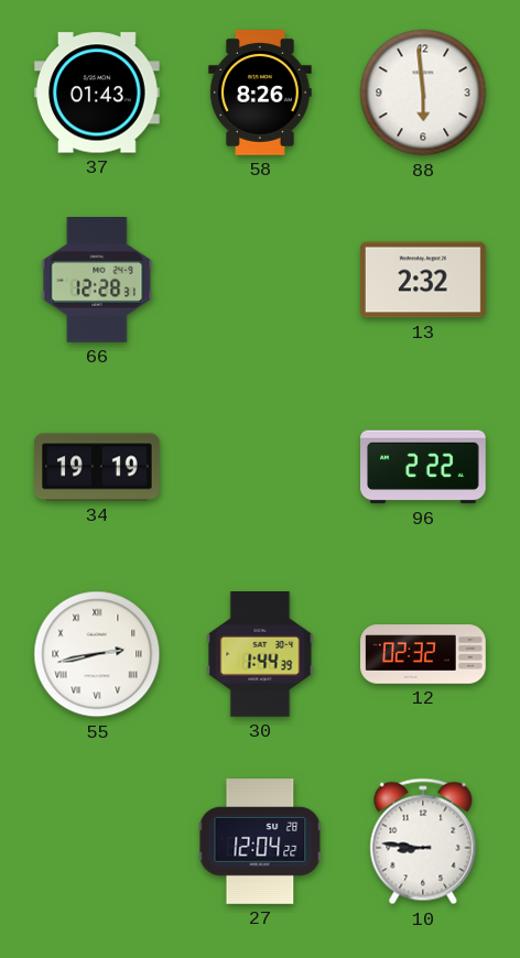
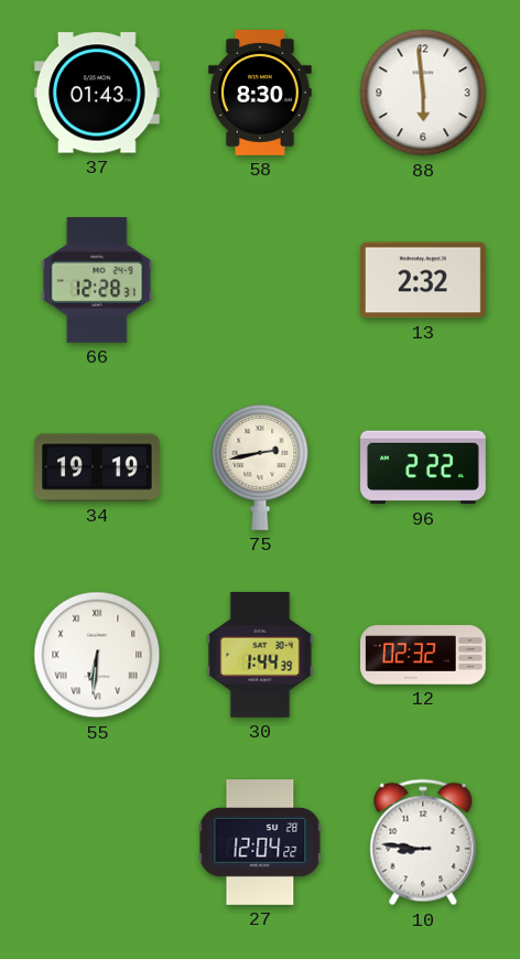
58: 8:26 -> 8:30 (260, 94)
75: none -> 2:43 (260, 467)
55: 2:43 -> 6:31 (97, 655)
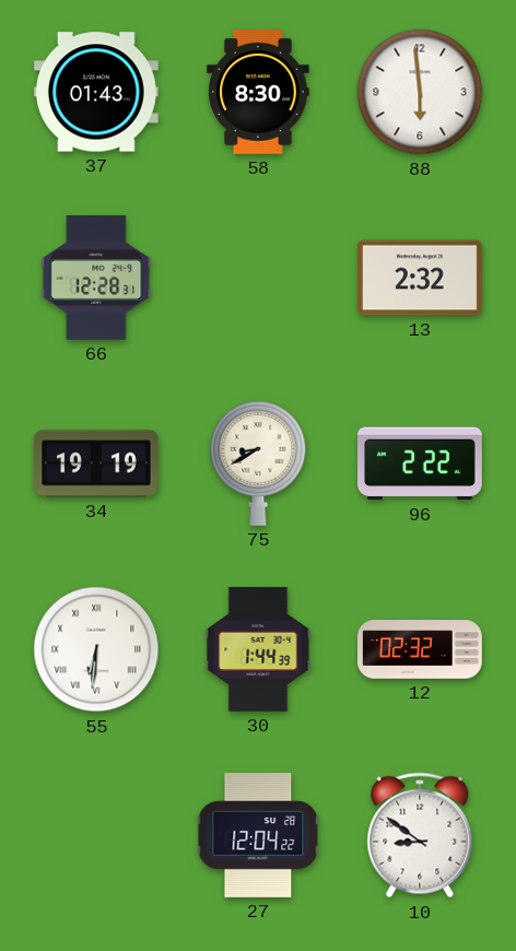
75: 2:43 -> 8:40 (258, 463)
10: 8:46 -> 8:51 (420, 835)
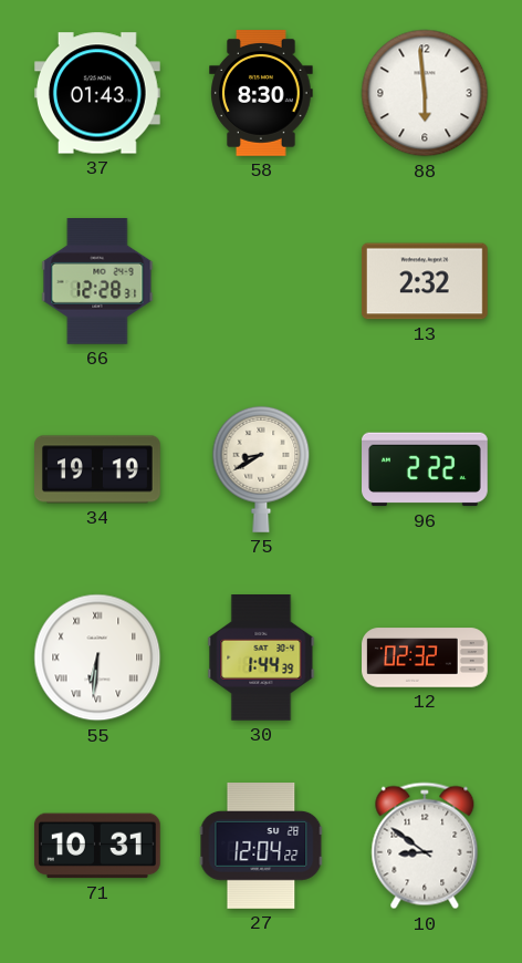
71: none -> 10:31 (97, 846)
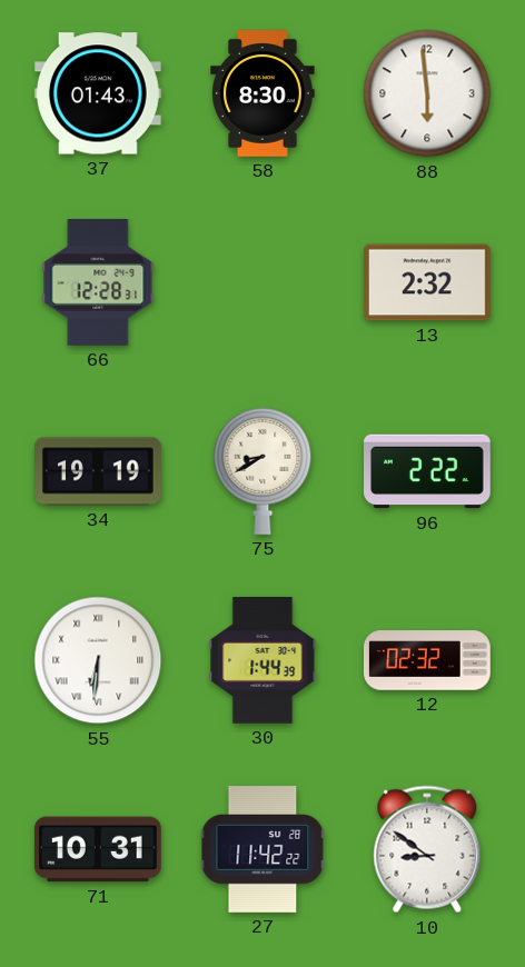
27: 12:04 -> 11:42 (262, 850)
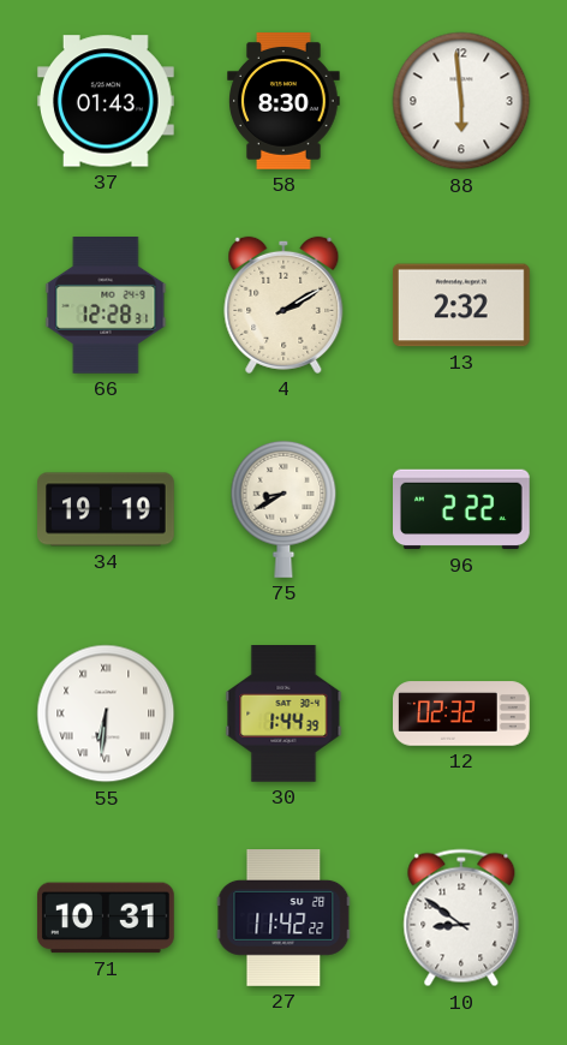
4: none -> 2:10 (283, 305)
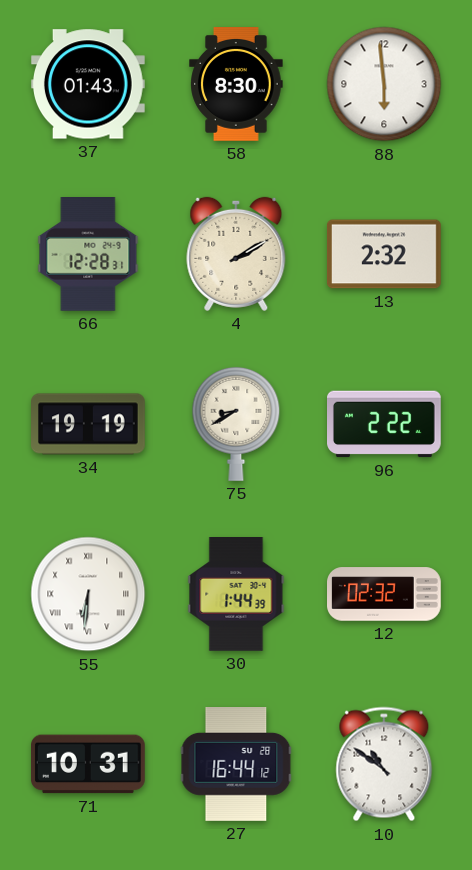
27: 11:42 -> 16:44 (236, 765)
10: 8:51 -> 10:51 (384, 764)
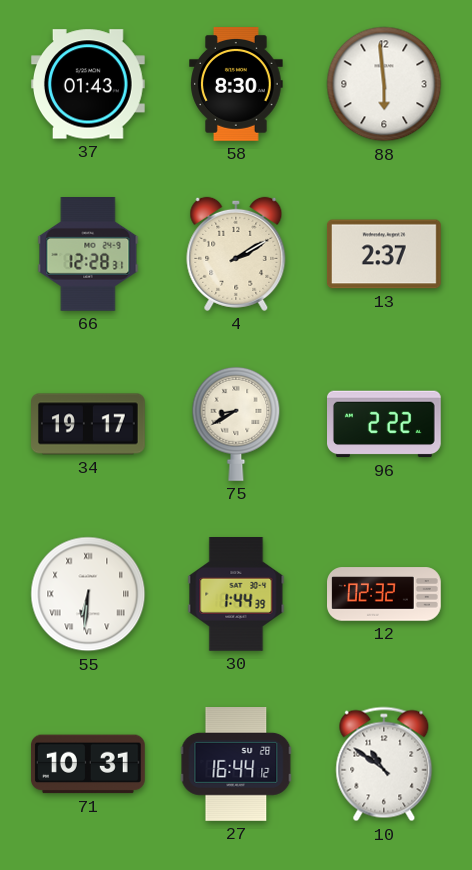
13: 2:32 -> 2:37 (384, 254)
34: 19:19 -> 19:17 (89, 424)
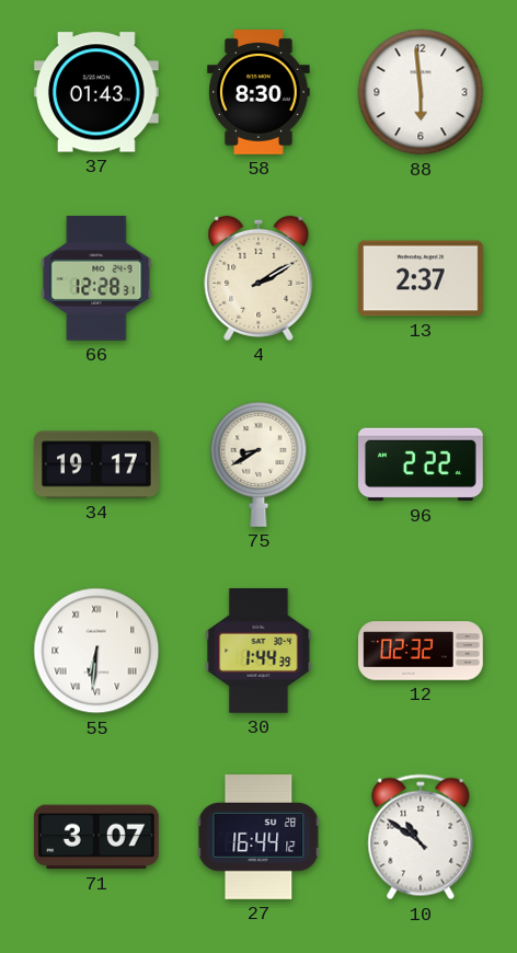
71: 10:31 -> 3:07 (96, 837)
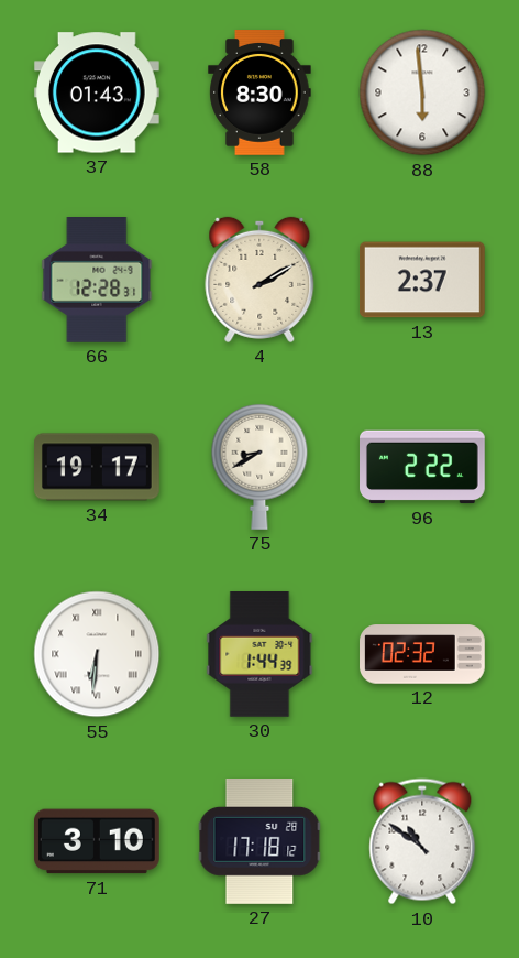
71: 3:07 -> 3:10 (97, 841)
27: 16:44 -> 17:18 (259, 842)
